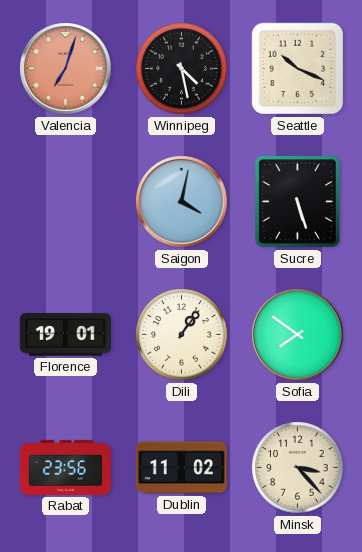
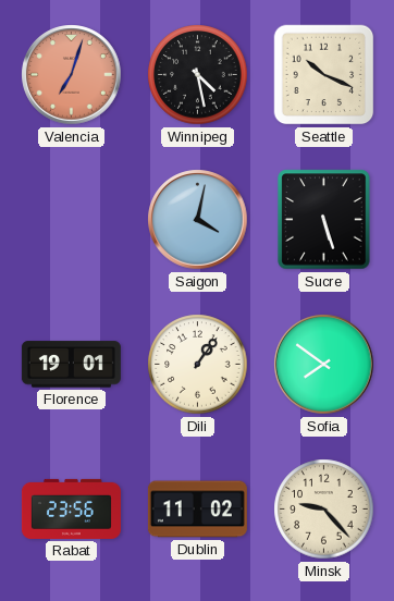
Minsk: 3:23 -> 9:23 (324, 510)
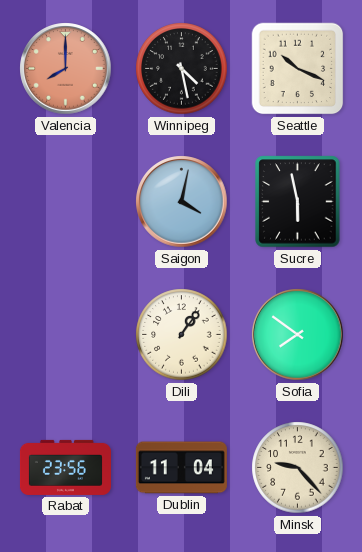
Valencia: 7:03 -> 8:00 (66, 69)
Sucre: 5:27 -> 5:58 (298, 202)
Florence: 19:01 -> none (71, 365)
Dublin: 11:02 -> 11:04 (181, 468)
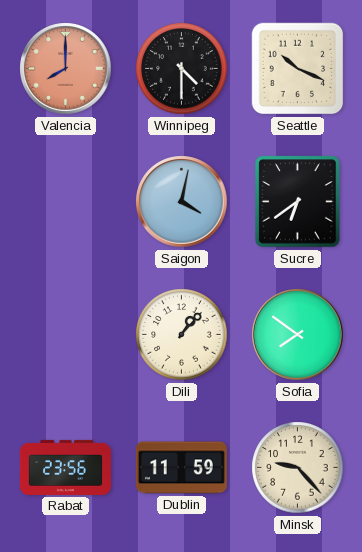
Winnipeg: 4:28 -> 4:30 (182, 69)
Sucre: 5:58 -> 6:39 (298, 202)
Dili: 1:06 -> 1:07 (182, 335)
Dublin: 11:04 -> 11:59 (181, 468)
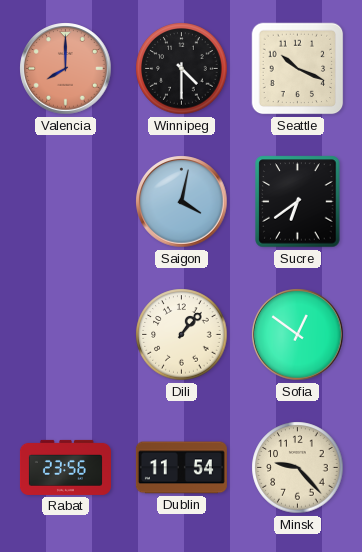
Sofia: 7:51 -> 12:51 (298, 335)
Dublin: 11:59 -> 11:54 (181, 468)
